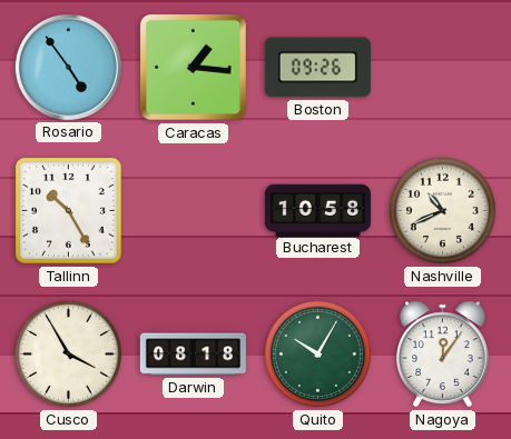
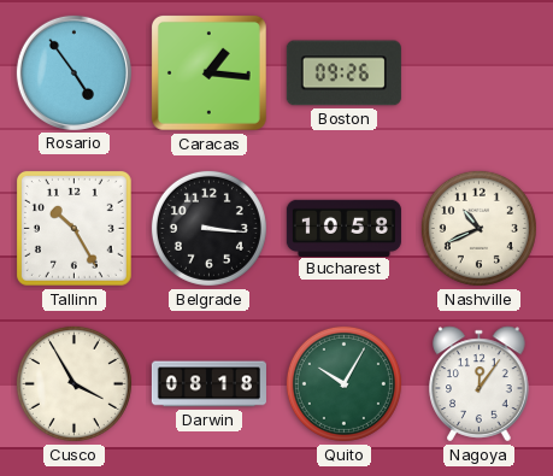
Belgrade: none -> 3:16 (208, 228)
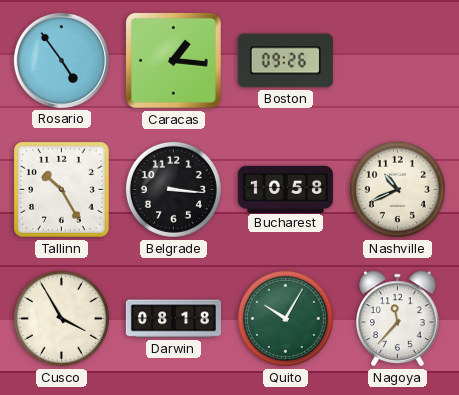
Nagoya: 12:06 -> 11:37 (398, 319)
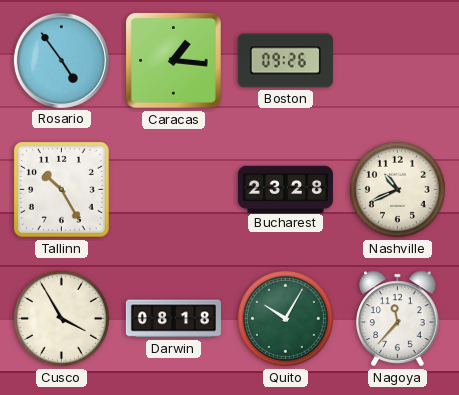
Belgrade: 3:16 -> none (173, 189)
Bucharest: 10:58 -> 23:28 (285, 189)
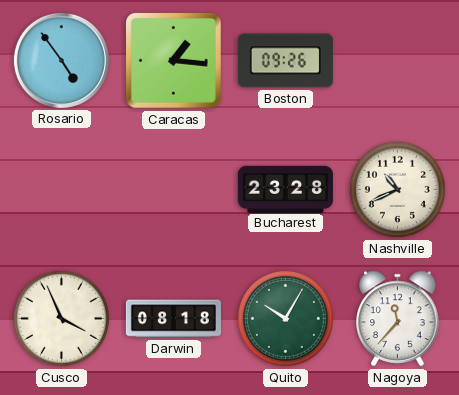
Tallinn: 10:25 -> none (61, 189)
Cusco: 3:55 -> 3:56 (61, 318)
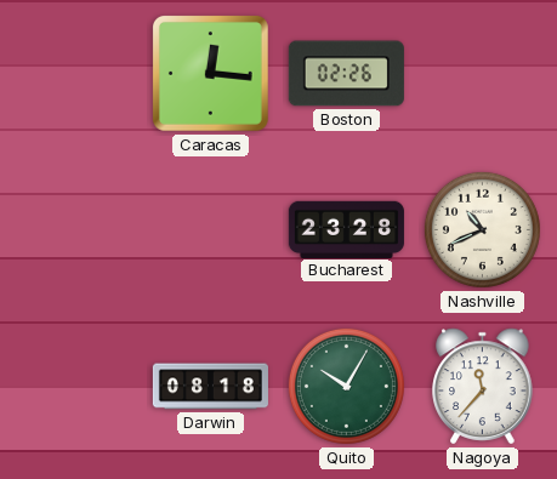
Rosario: 4:54 -> none (61, 60)
Caracas: 1:16 -> 12:16 (210, 73)
Boston: 09:26 -> 02:26 (346, 74)
Cusco: 3:56 -> none (61, 318)
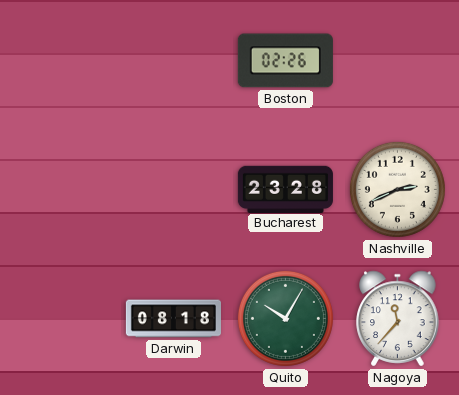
Caracas: 12:16 -> none (210, 73)
Nashville: 10:41 -> 2:41 (397, 189)
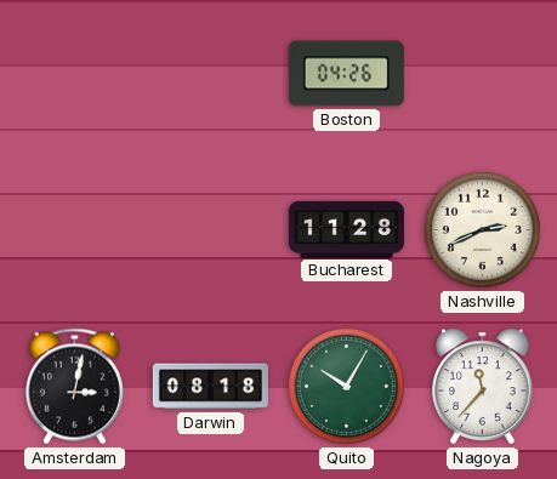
Boston: 02:26 -> 04:26 (346, 74)
Bucharest: 23:28 -> 11:28 (346, 229)
Amsterdam: none -> 3:02 (74, 387)
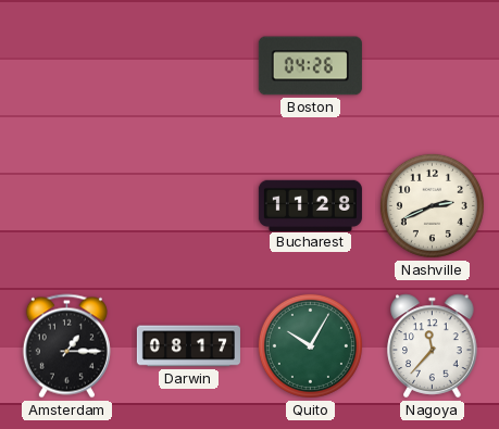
Amsterdam: 3:02 -> 1:15 (66, 346)
Darwin: 08:18 -> 08:17 (188, 346)
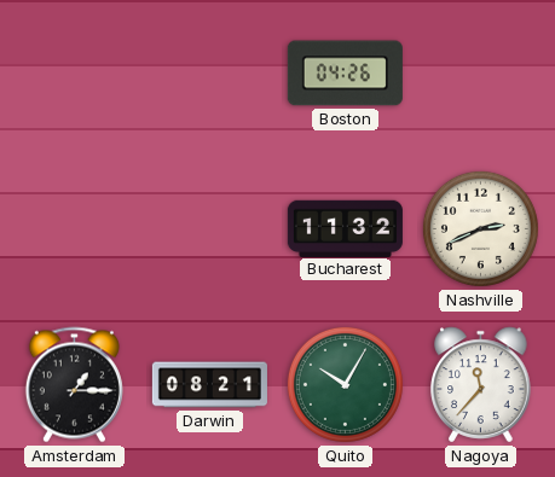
Bucharest: 11:28 -> 11:32 (345, 228)
Darwin: 08:17 -> 08:21 (209, 385)
